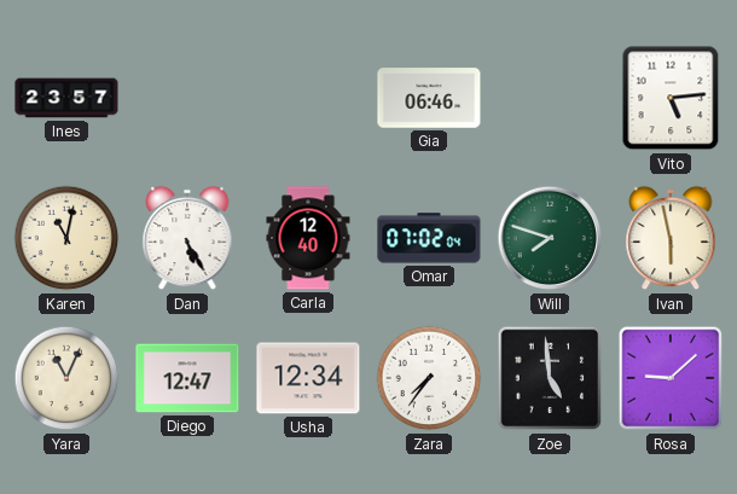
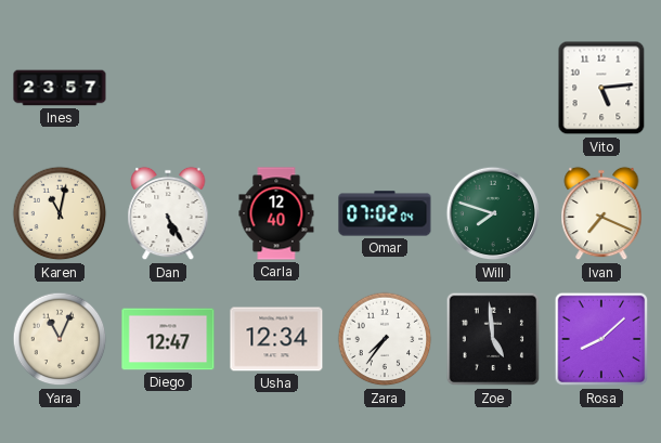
Gia: 06:46 -> none (429, 98)
Ivan: 5:58 -> 7:19 (601, 213)
Rosa: 9:08 -> 8:08 (601, 339)
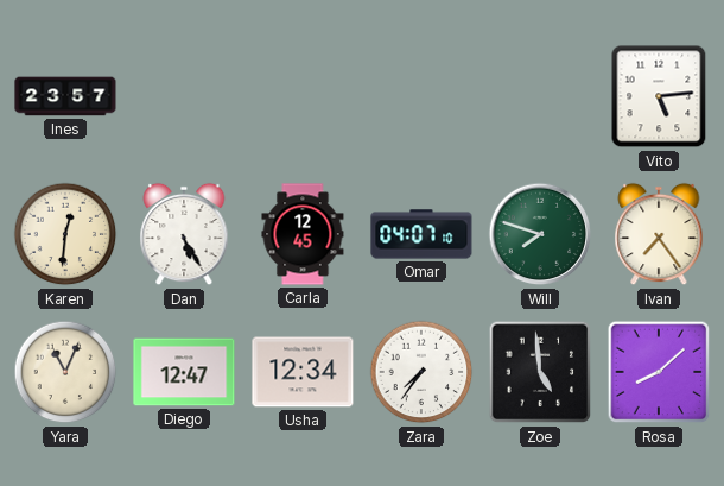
Karen: 11:02 -> 12:31 (65, 234)
Carla: 12:40 -> 12:45 (303, 234)
Omar: 07:02 -> 04:07 (421, 234)
Ivan: 7:19 -> 7:24 (659, 234)
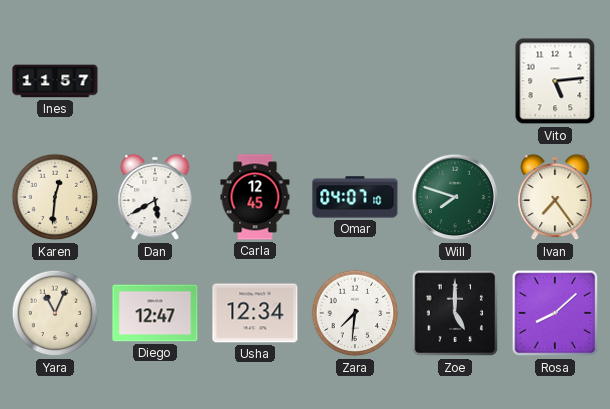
Ines: 23:57 -> 11:57 (55, 81)
Dan: 5:25 -> 5:40 (155, 197)
Zara: 7:36 -> 7:31 (355, 313)
Zoe: 4:59 -> 5:00 (455, 313)
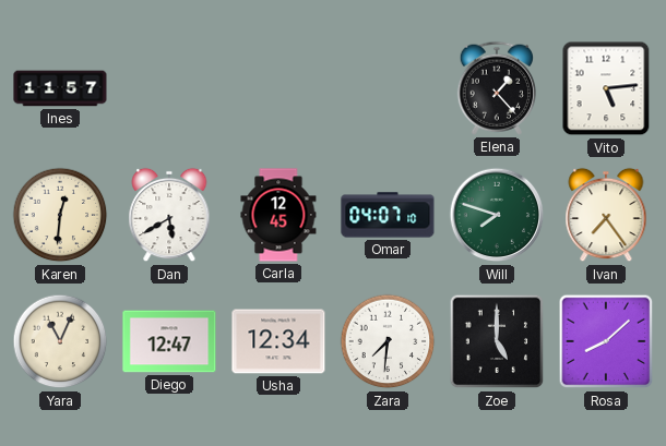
Elena: none -> 1:23 (496, 88)
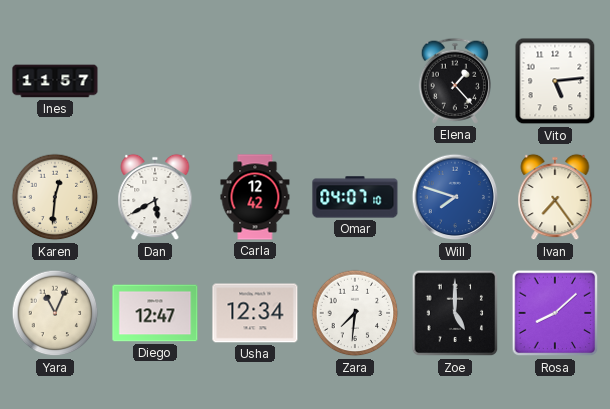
Carla: 12:45 -> 12:42 (255, 197)
Will dial: green -> blue (455, 197)
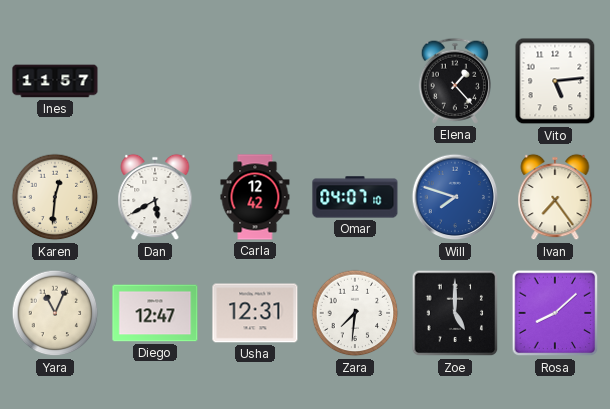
Usha: 12:34 -> 12:31 (255, 313)
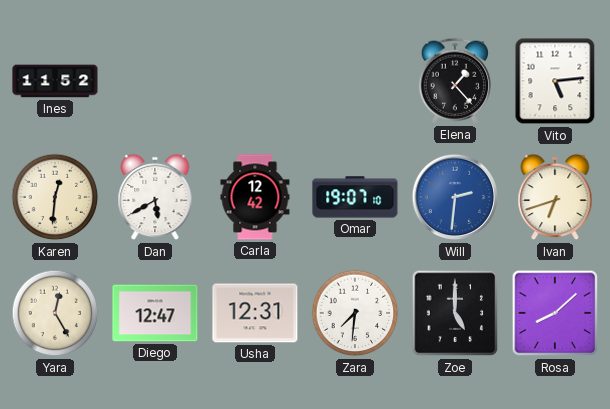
Ines: 11:57 -> 11:52 (55, 81)
Omar: 04:07 -> 19:07 (355, 197)
Will: 7:48 -> 2:31 (455, 197)
Ivan: 7:24 -> 6:42 (555, 197)
Yara: 11:04 -> 12:25 (55, 313)
